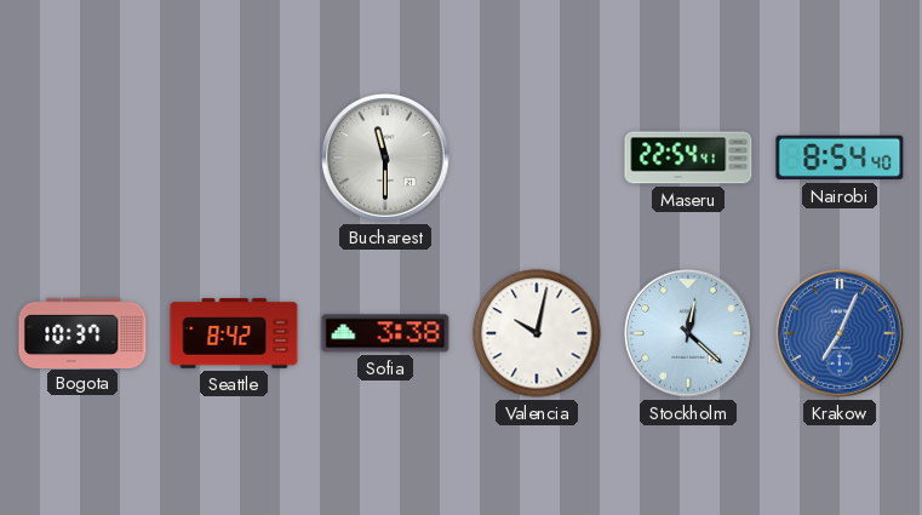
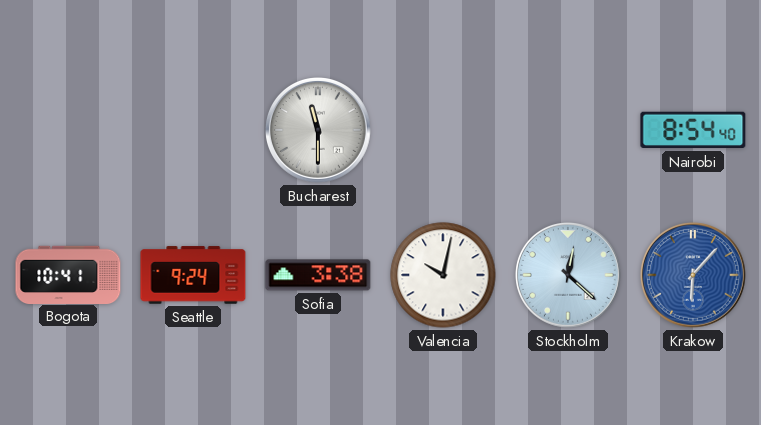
Maseru: 22:54 -> none (688, 158)
Bogota: 10:37 -> 10:41 (68, 274)
Seattle: 8:42 -> 9:24 (193, 275)
Krakow: 7:04 -> 6:07 (694, 276)
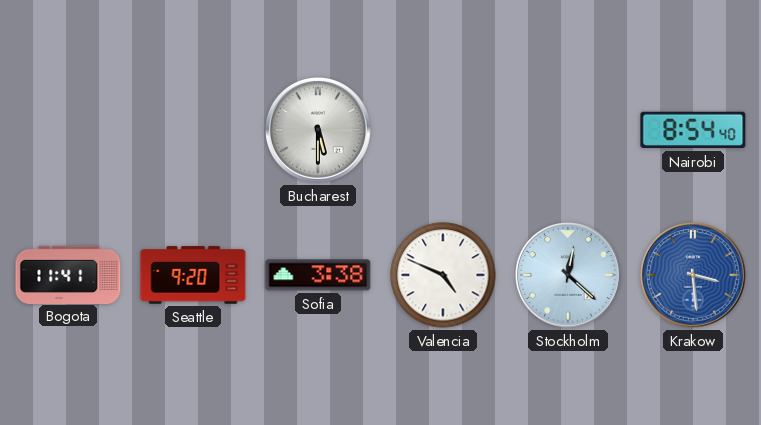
Bucharest: 11:30 -> 5:30 (319, 131)
Bogota: 10:41 -> 11:41 (68, 274)
Seattle: 9:24 -> 9:20 (193, 275)
Valencia: 10:02 -> 4:49 (443, 275)
Krakow: 6:07 -> 3:29 (694, 276)
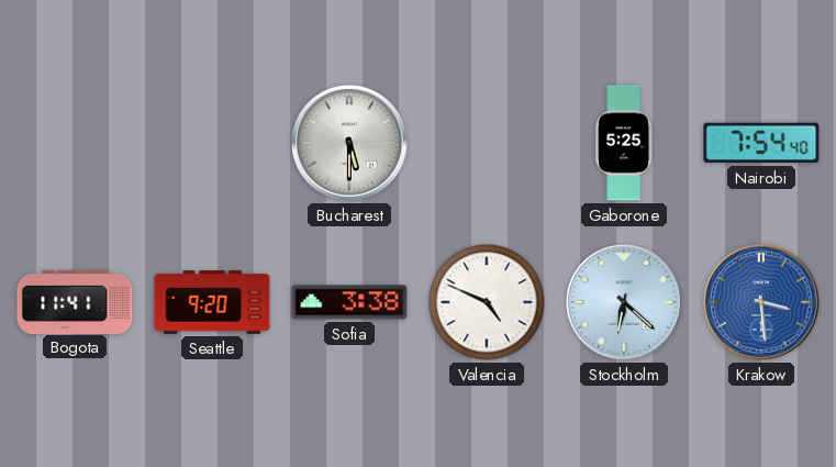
Gaborone: none -> 5:25 (624, 143)
Nairobi: 8:54 -> 7:54 (761, 143)
Stockholm: 12:22 -> 6:22 (625, 303)
